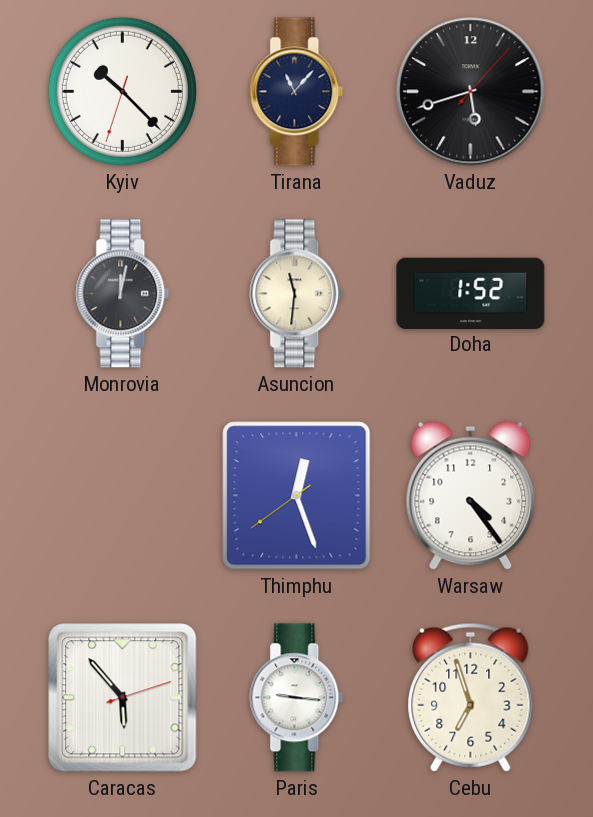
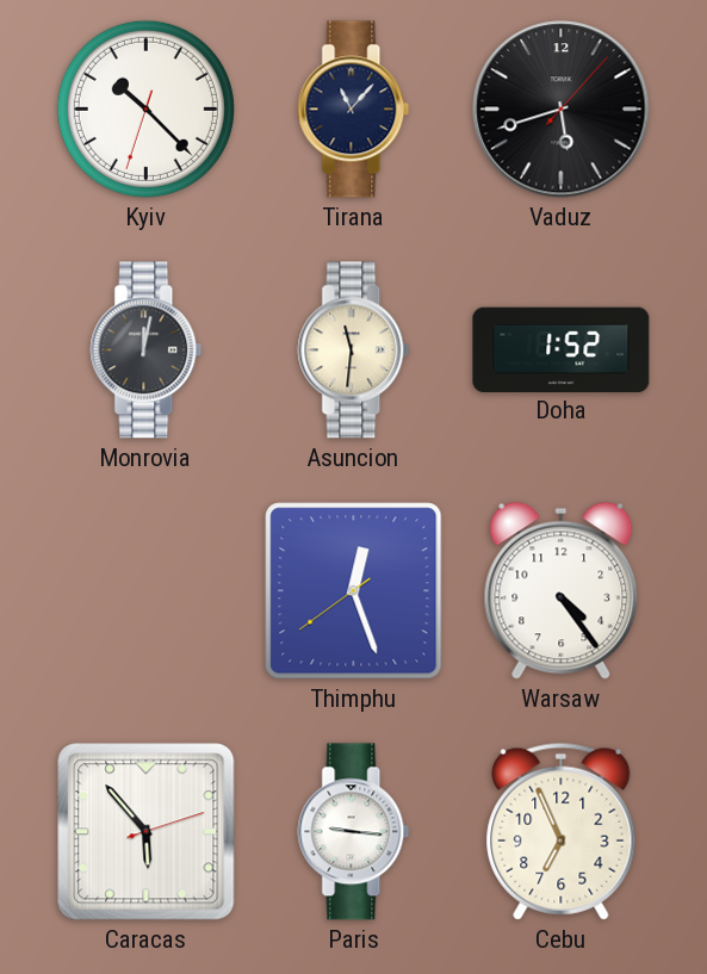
Cebu: 6:57 -> 6:56 (562, 831)
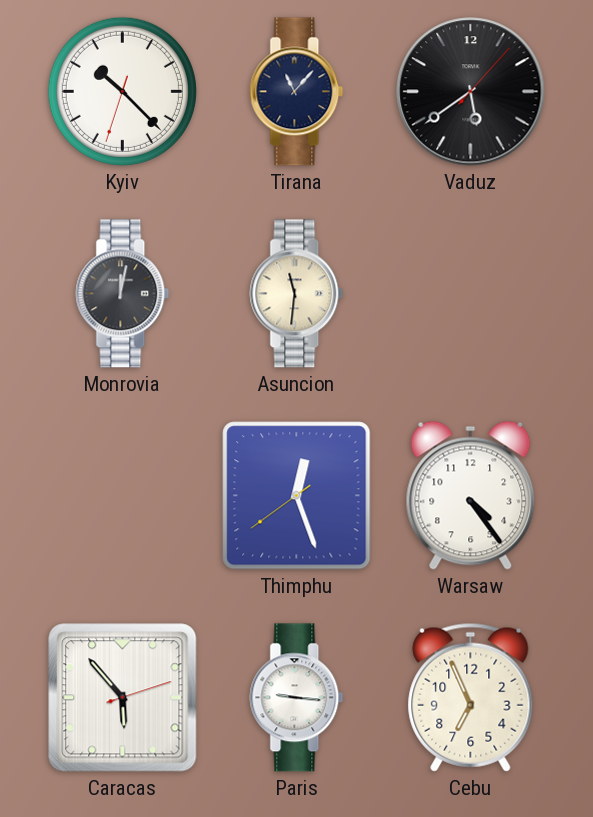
Vaduz: 5:42 -> 5:39 (471, 92)
Doha: 1:52 -> none (562, 349)
